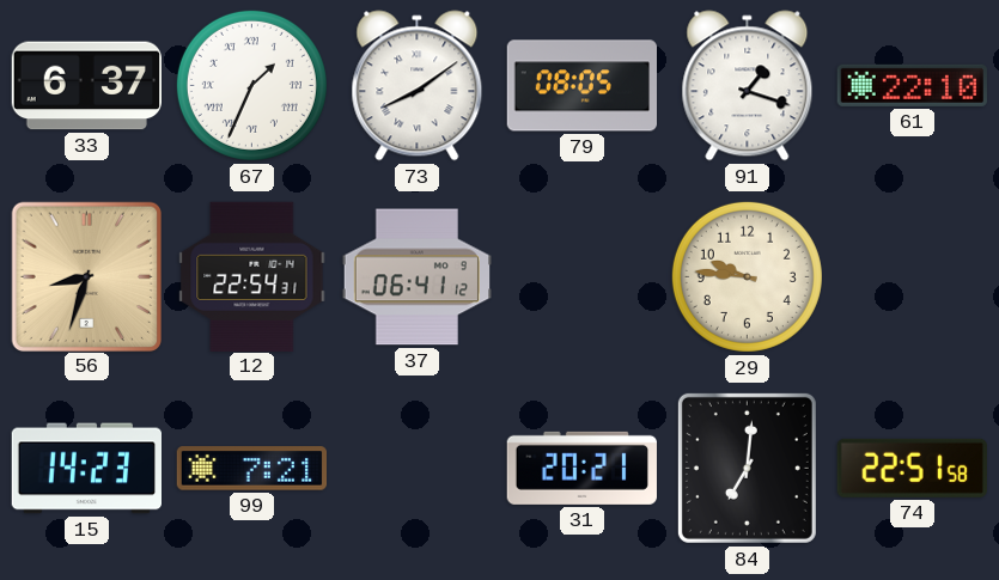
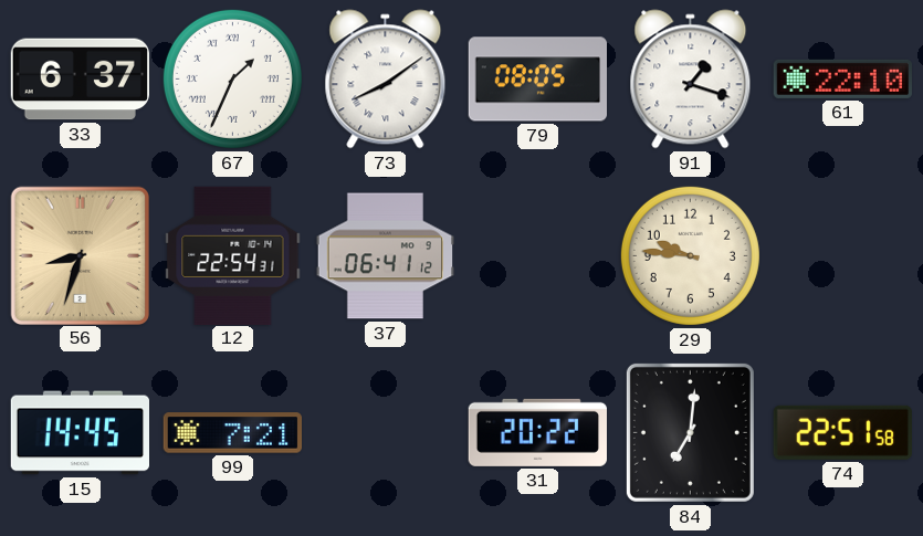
15: 14:23 -> 14:45 (80, 433)
31: 20:21 -> 20:22 (537, 432)
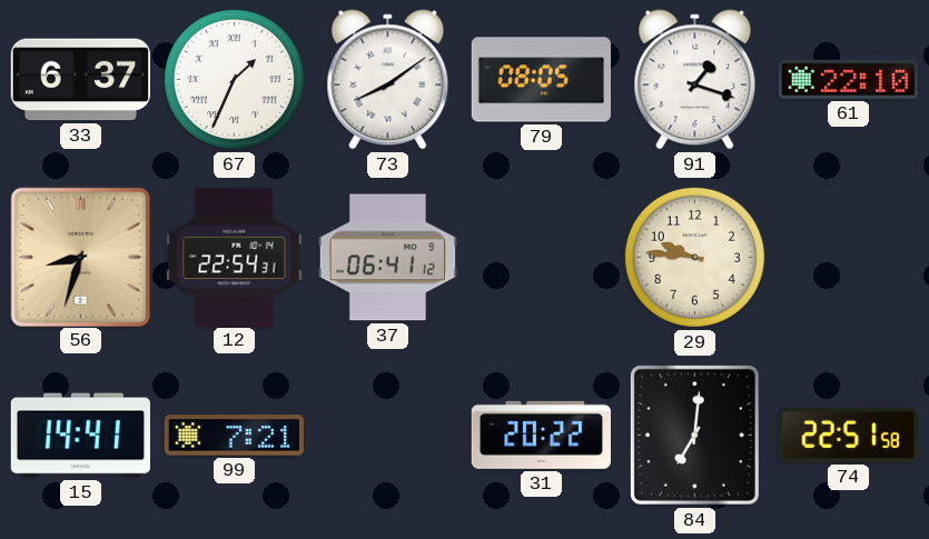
15: 14:45 -> 14:41 (80, 436)
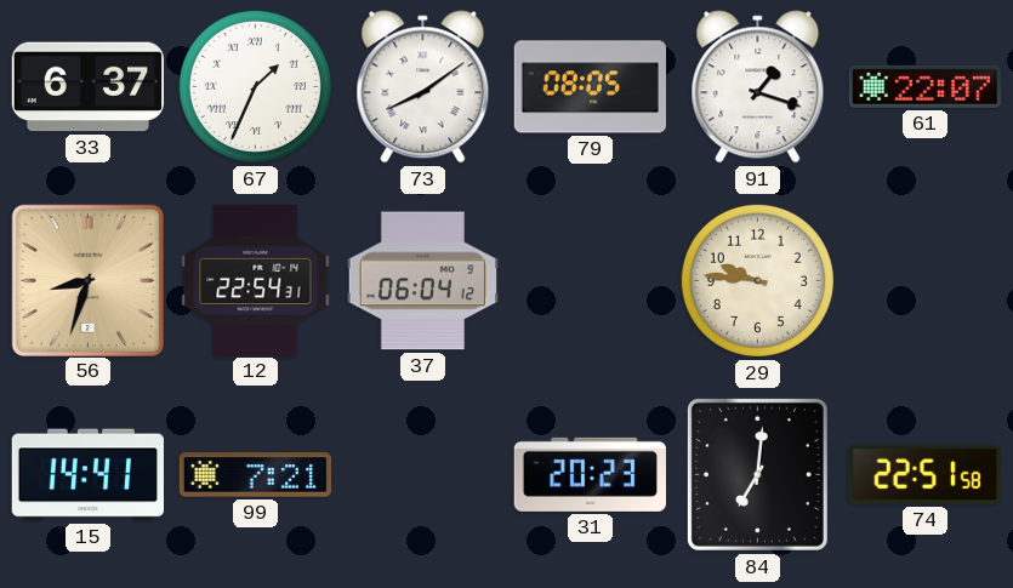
61: 22:10 -> 22:07 (924, 86)
37: 06:41 -> 06:04 (422, 281)
31: 20:22 -> 20:23 (590, 474)
